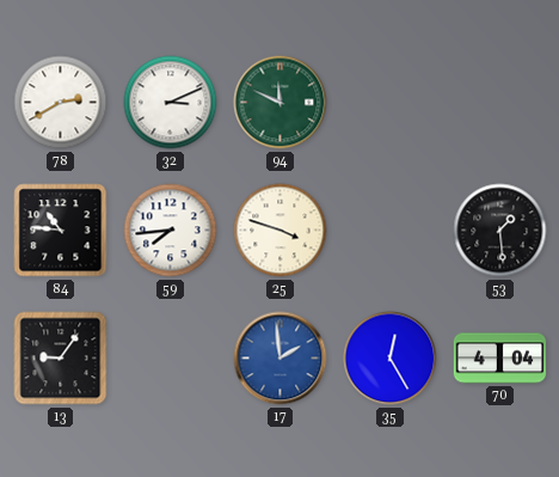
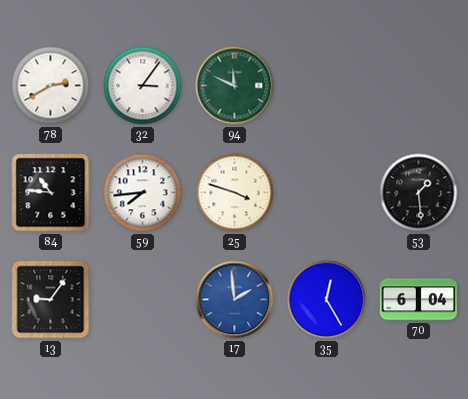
32: 3:11 -> 3:06 (143, 86)
70: 4:04 -> 6:04 (419, 300)
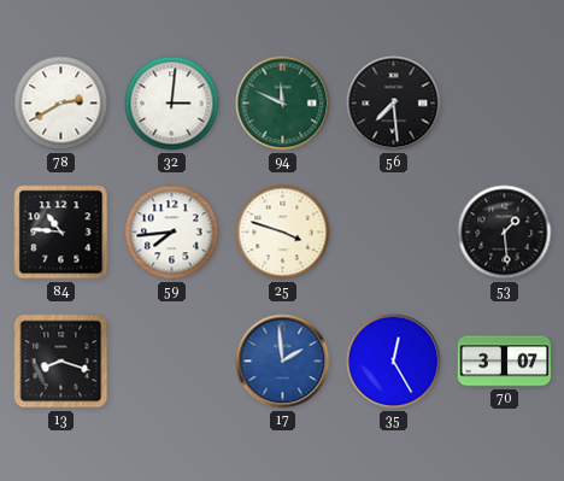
32: 3:06 -> 3:01 (172, 104)
56: none -> 7:29 (394, 104)
13: 9:06 -> 8:18 (61, 362)
70: 6:04 -> 3:07 (505, 362)
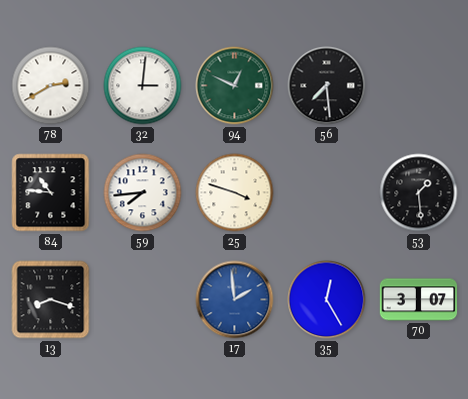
94: 11:49 -> 12:49 (235, 86)
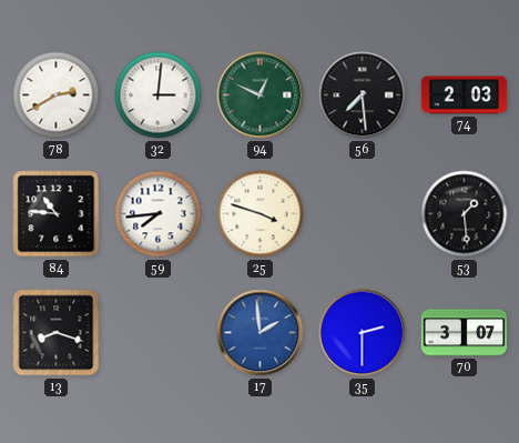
74: none -> 2:03 (465, 95)
35: 12:25 -> 2:30 (363, 333)
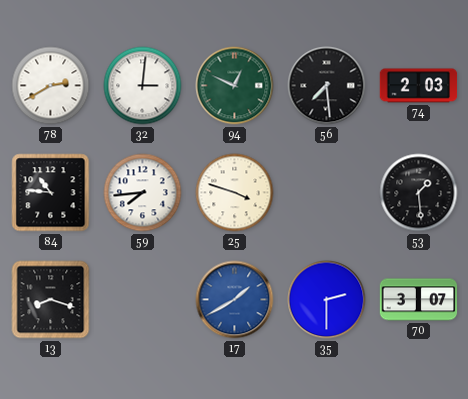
17: 1:59 -> 1:40 (235, 300)
